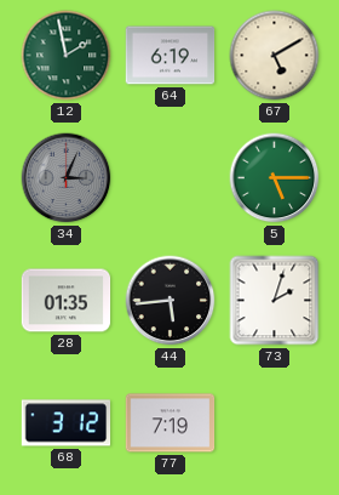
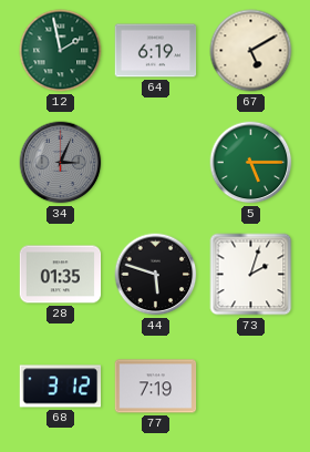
44: 5:44 -> 5:48 (156, 275)
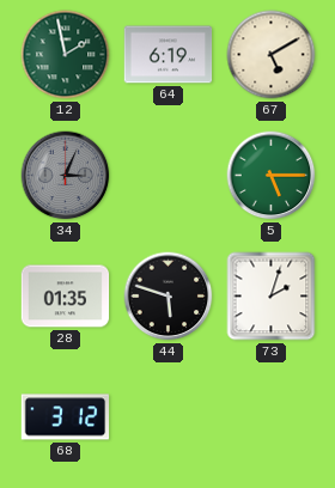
77: 7:19 -> none (156, 387)
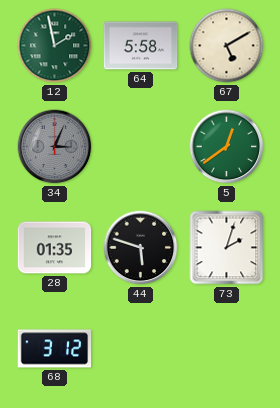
64: 6:19 -> 5:58 (141, 46)
5: 5:15 -> 12:39 (227, 147)
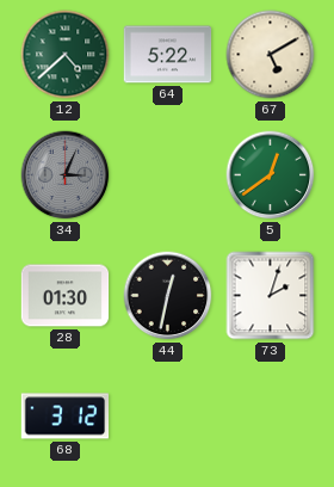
12: 1:58 -> 4:38 (66, 55)
64: 5:58 -> 5:22 (168, 55)
28: 01:35 -> 01:30 (66, 296)
44: 5:48 -> 12:32 (168, 296)
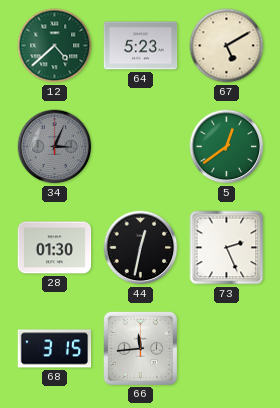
64: 5:22 -> 5:23 (141, 46)
73: 2:03 -> 2:26 (227, 248)
68: 3:12 -> 3:15 (55, 349)
66: none -> 11:44 (140, 348)
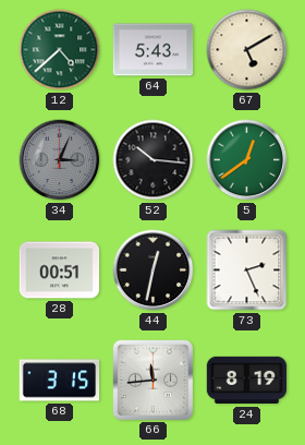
64: 5:23 -> 5:43 (154, 50)
52: none -> 10:16 (154, 160)
28: 01:30 -> 00:51 (60, 270)
24: none -> 8:19 (247, 381)
